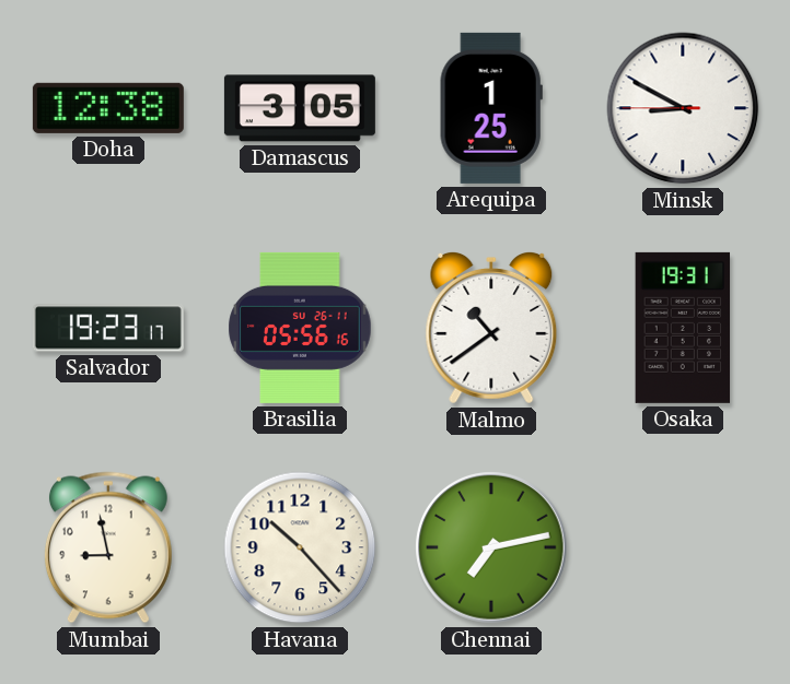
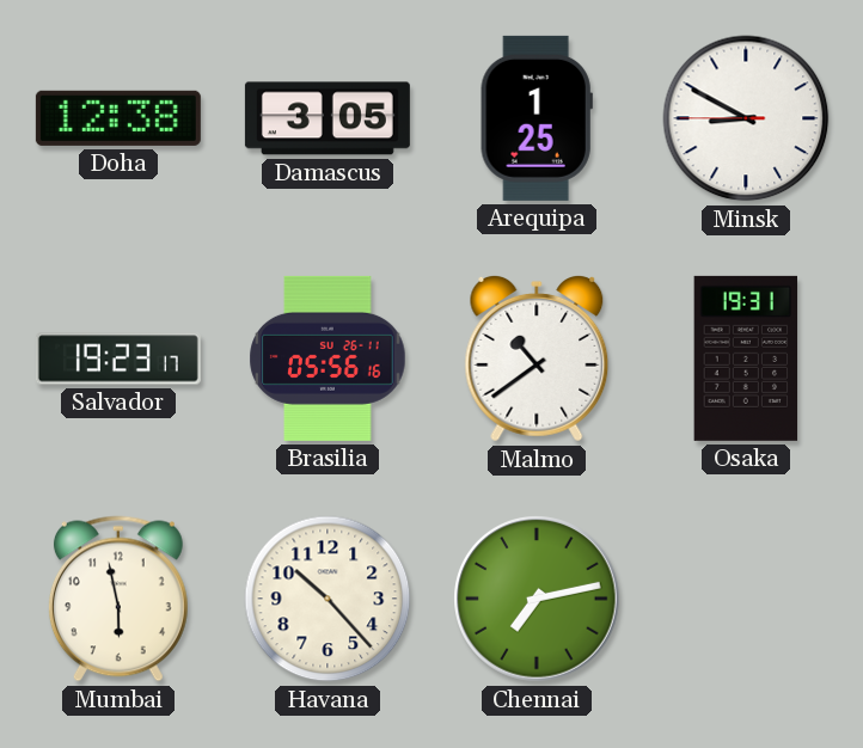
Mumbai: 8:58 -> 5:58 (118, 599)
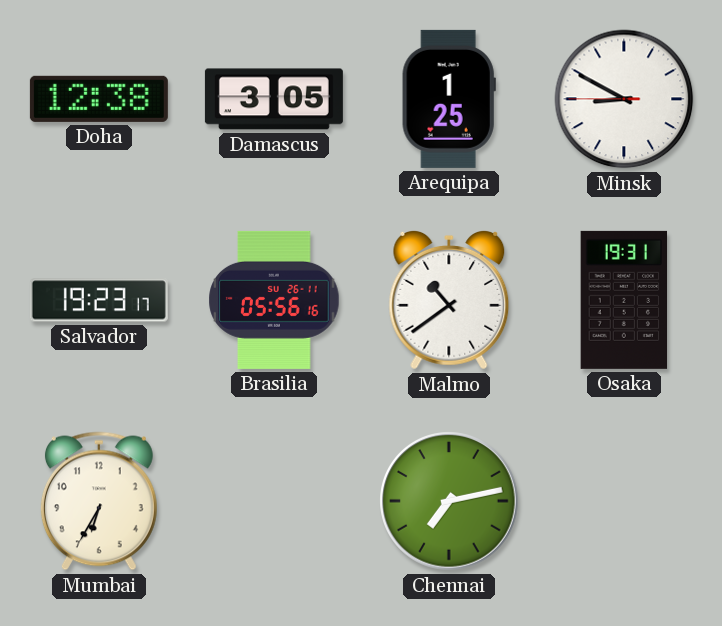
Mumbai: 5:58 -> 6:35 (99, 501)
Havana: 10:23 -> none (328, 599)
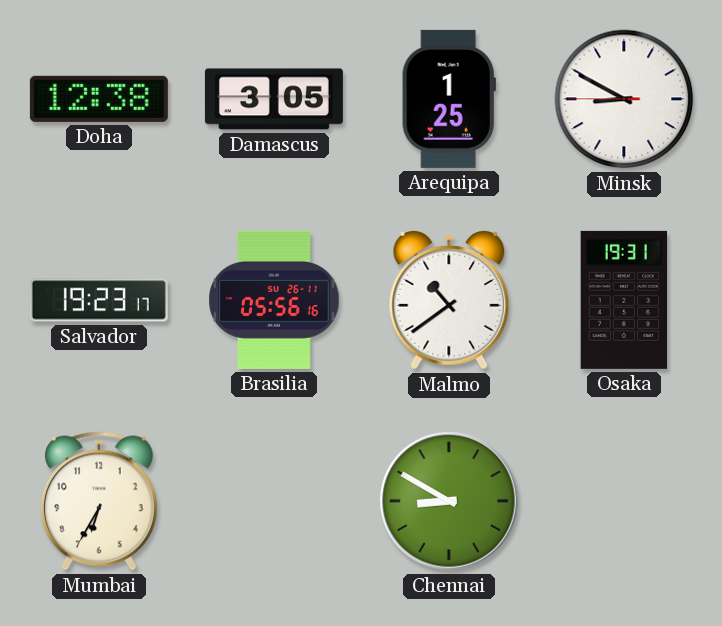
Chennai: 7:13 -> 8:50 (449, 501)
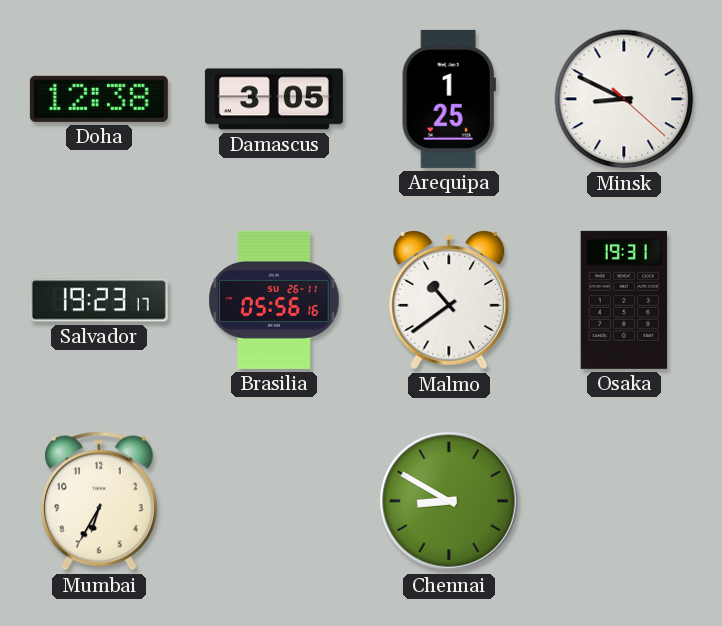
Minsk: 8:49:45 -> 8:49:22 (624, 99)
